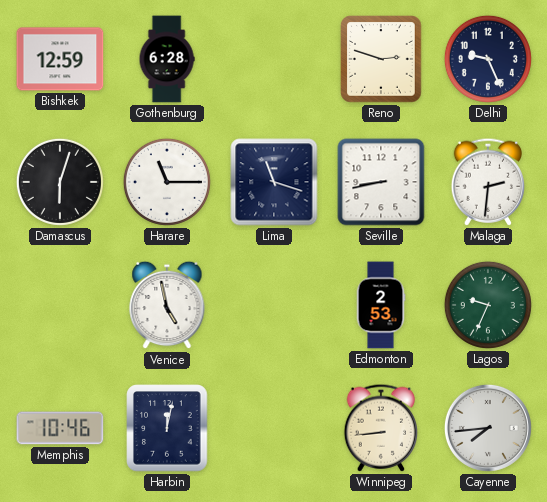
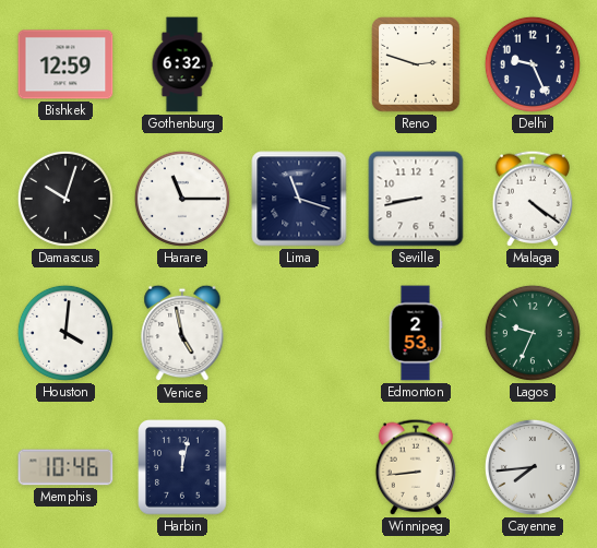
Gothenburg: 6:28 -> 6:32 (182, 64)
Damascus: 6:03 -> 10:03 (65, 199)
Malaga: 2:31 -> 4:21 (533, 199)
Houston: none -> 4:01 (65, 333)
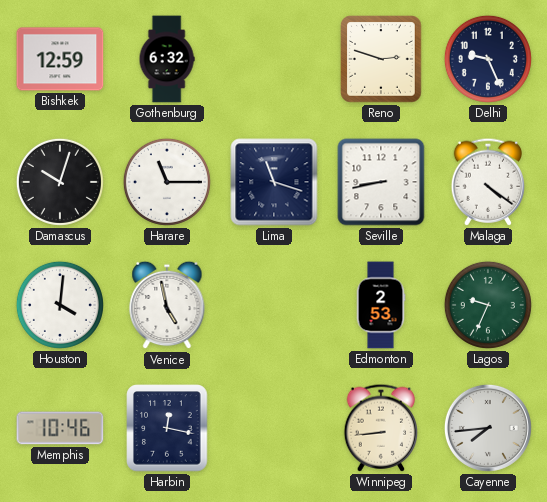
Harbin: 12:02 -> 12:17 (167, 428)
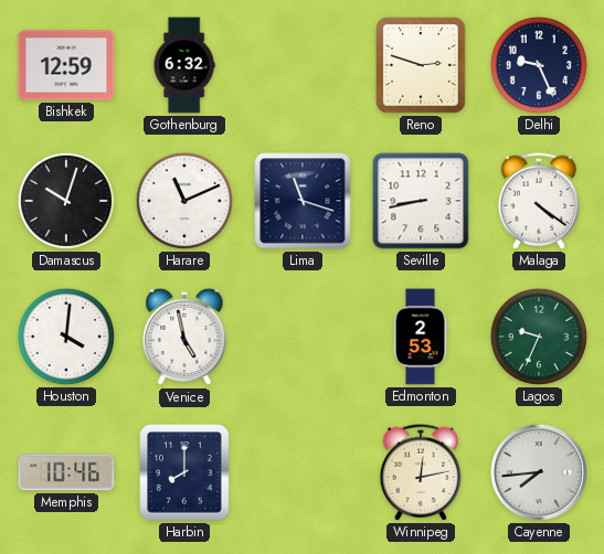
Harare: 11:15 -> 11:11 (184, 201)
Harbin: 12:17 -> 8:00 (184, 472)
Winnipeg: 8:44 -> 12:13 (421, 472)
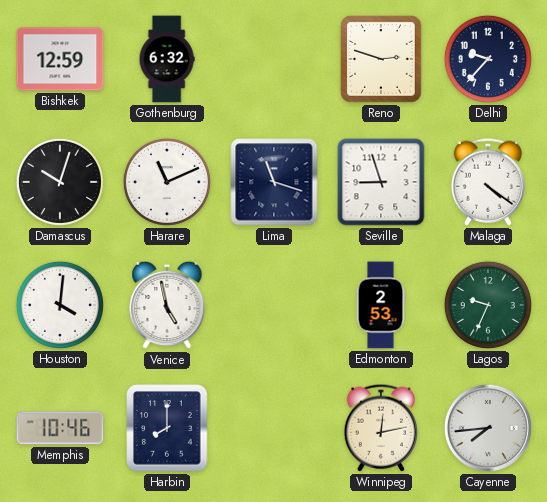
Delhi: 9:26 -> 9:37 (488, 59)
Seville: 8:43 -> 8:57 (381, 182)
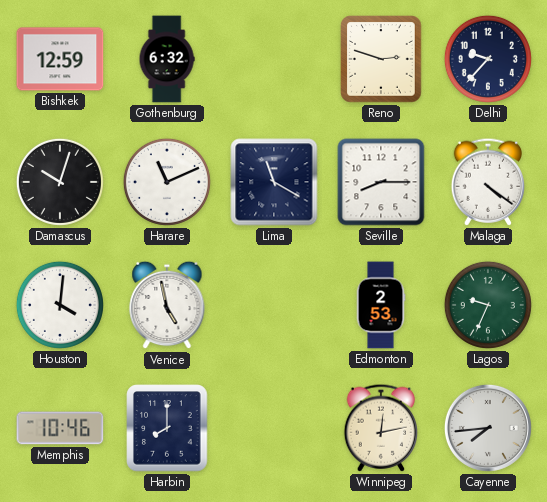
Lima: 11:18 -> 11:20 (274, 182)
Seville: 8:57 -> 8:15 (381, 182)
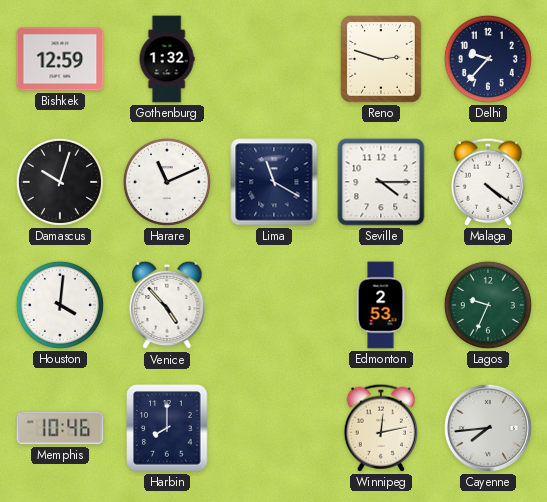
Gothenburg: 6:32 -> 1:32 (167, 59)
Seville: 8:15 -> 4:15 (381, 182)
Venice: 4:58 -> 4:53 (167, 305)
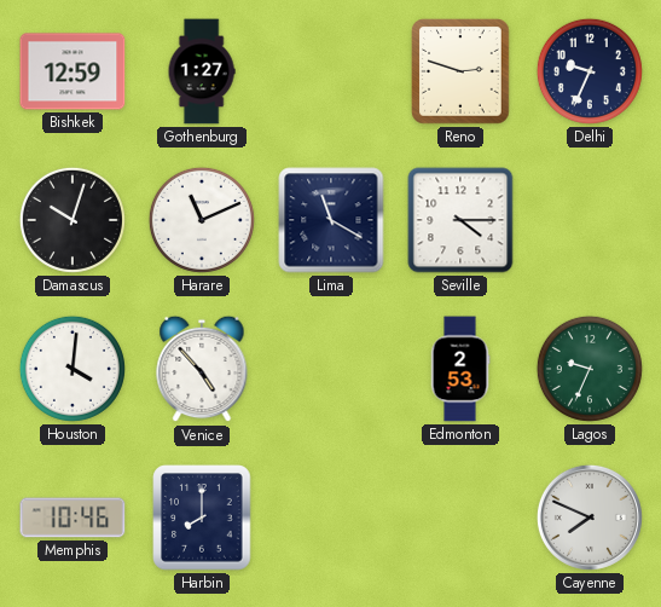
Gothenburg: 1:32 -> 1:27 (202, 71)
Delhi: 9:37 -> 9:34 (590, 71)
Malaga: 4:21 -> none (488, 182)
Winnipeg: 12:13 -> none (381, 428)
Cayenne: 7:44 -> 7:49 (590, 518)
